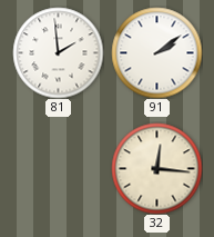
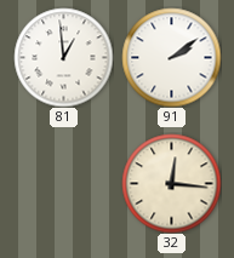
81: 1:59 -> 12:59 (63, 57)
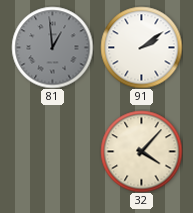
81 dial: white -> grey (52, 47)
32: 12:16 -> 4:07 (141, 151)
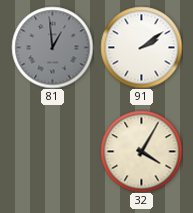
32: 4:07 -> 4:05 (141, 151)
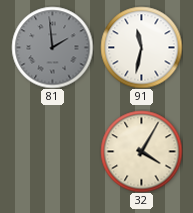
81: 12:59 -> 1:59 (52, 47)
91: 2:09 -> 11:32 (141, 47)
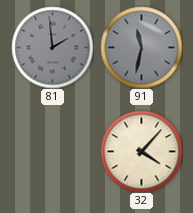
91 dial: white -> grey (141, 47)
32: 4:05 -> 4:07 (141, 151)
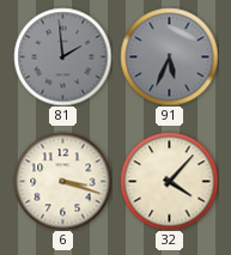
91: 11:32 -> 5:34 (169, 56)
6: none -> 3:18 (62, 181)
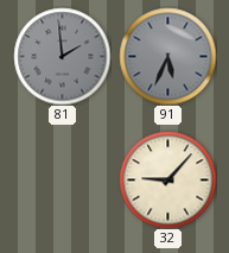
6: 3:18 -> none (62, 181)
32: 4:07 -> 9:07 (167, 179)
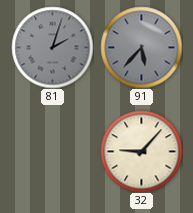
81: 1:59 -> 2:03 (52, 47)
91: 5:34 -> 5:37 (141, 47)
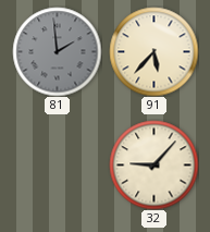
81: 2:03 -> 1:59 (57, 51)
91 dial: grey -> cream (153, 51)
